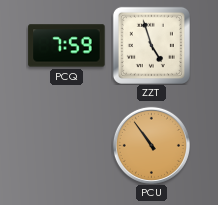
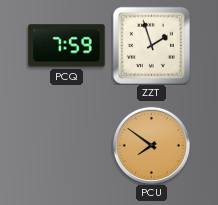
ZZT: 4:57 -> 1:57 (151, 45)
PCU: 10:54 -> 7:51 (151, 145)
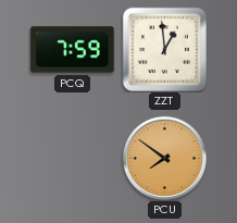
ZZT: 1:57 -> 12:59 (164, 49)
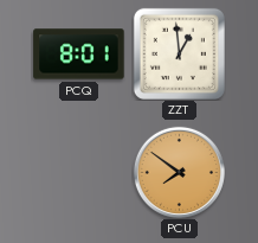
PCQ: 7:59 -> 8:01 (79, 55)
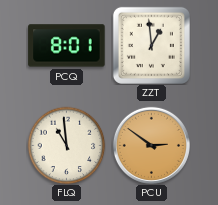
FLQ: none -> 10:59 (66, 145)
PCU: 7:51 -> 2:51 (151, 145)
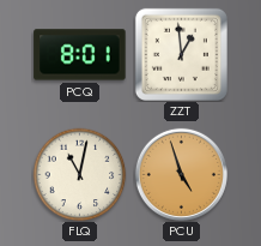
FLQ: 10:59 -> 11:02 (79, 174)
PCU: 2:51 -> 4:57 (181, 174)
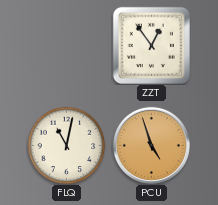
PCQ: 8:01 -> none (80, 55)
ZZT: 12:59 -> 12:54 (151, 45)
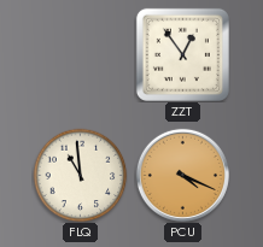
FLQ: 11:02 -> 10:59 (80, 175)
PCU: 4:57 -> 4:19 (182, 175)
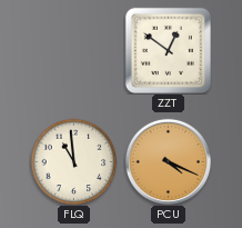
ZZT: 12:54 -> 12:51 (168, 50)
